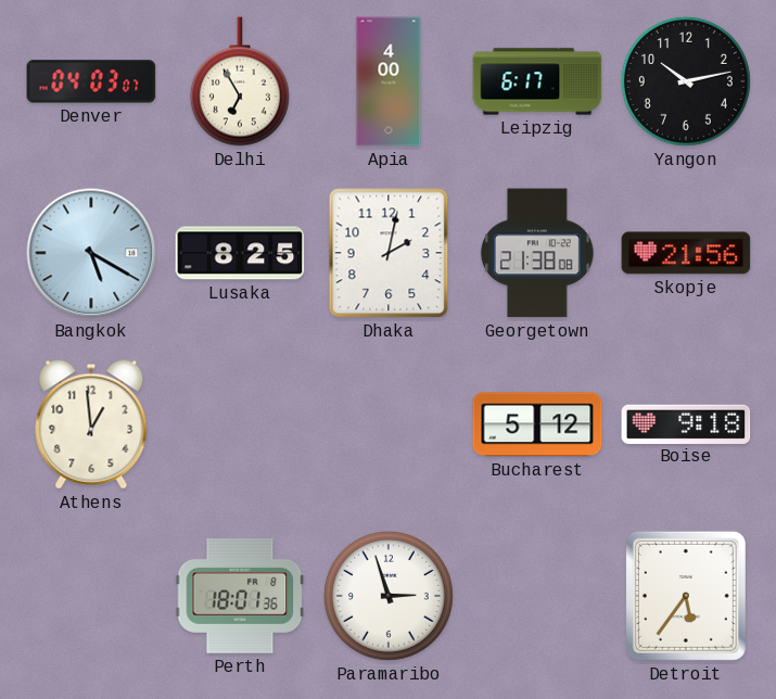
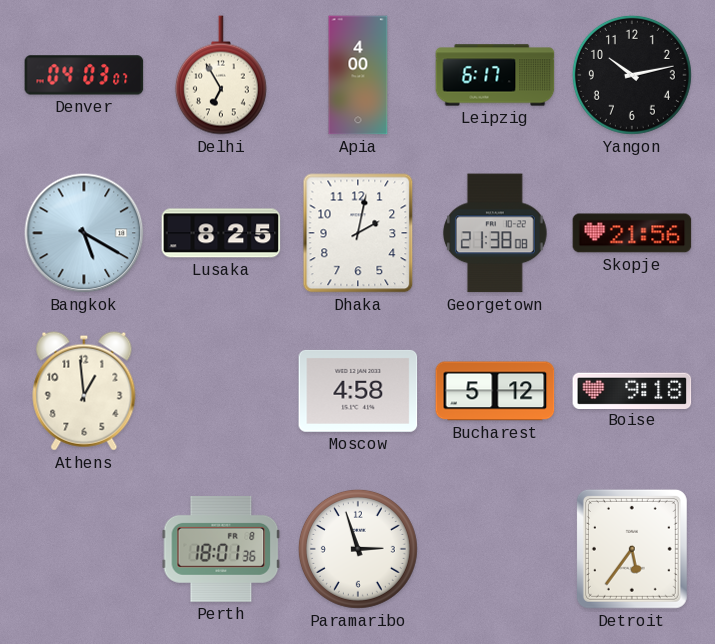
Moscow: none -> 4:58 (358, 391)
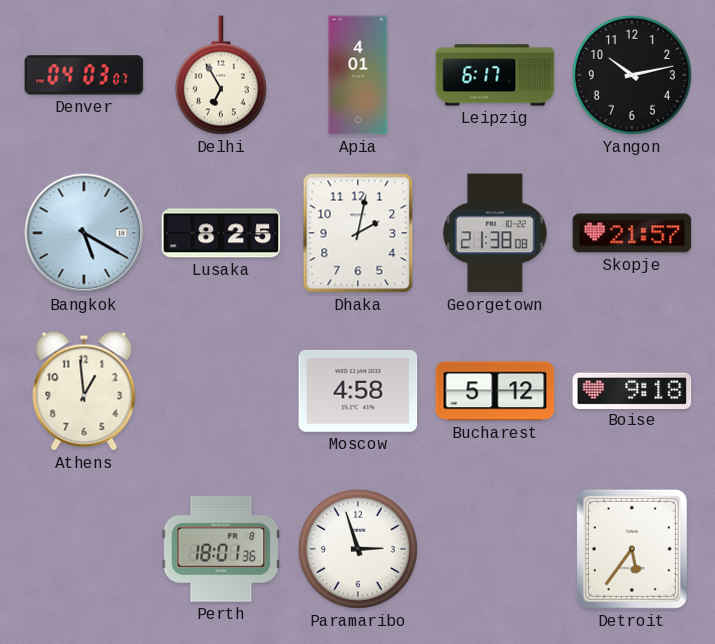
Apia: 4:00 -> 4:01 (358, 75)
Skopje: 21:56 -> 21:57 (632, 233)
